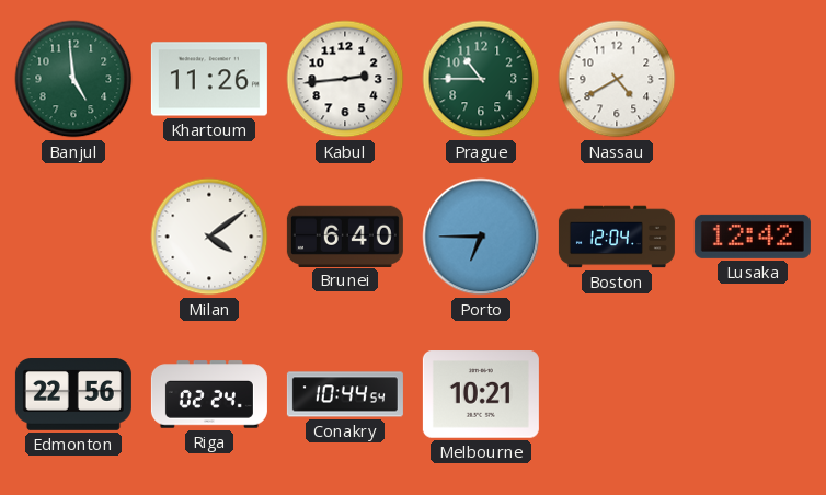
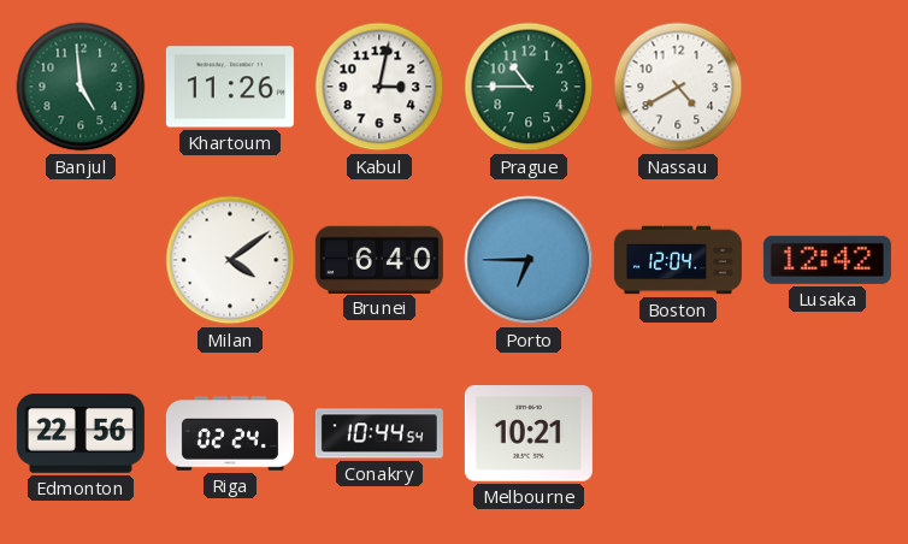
Kabul: 2:44 -> 3:02 (379, 87)
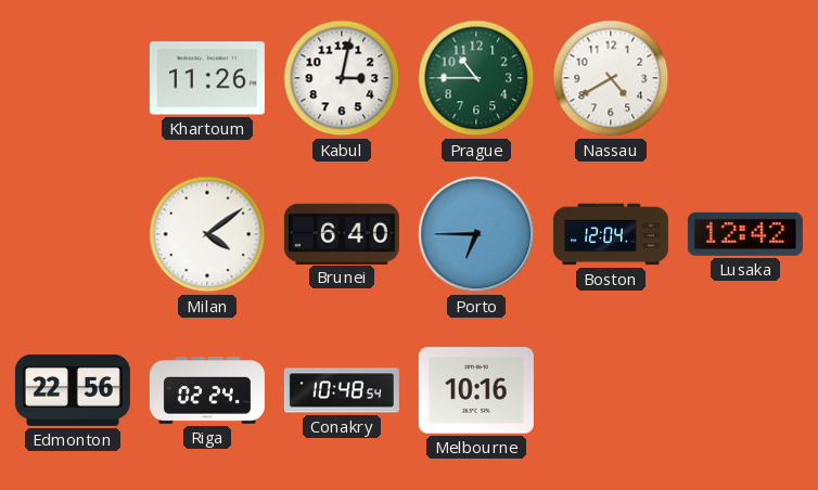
Banjul: 4:59 -> none (81, 87)
Conakry: 10:44 -> 10:48 (342, 390)
Melbourne: 10:21 -> 10:16 (476, 390)
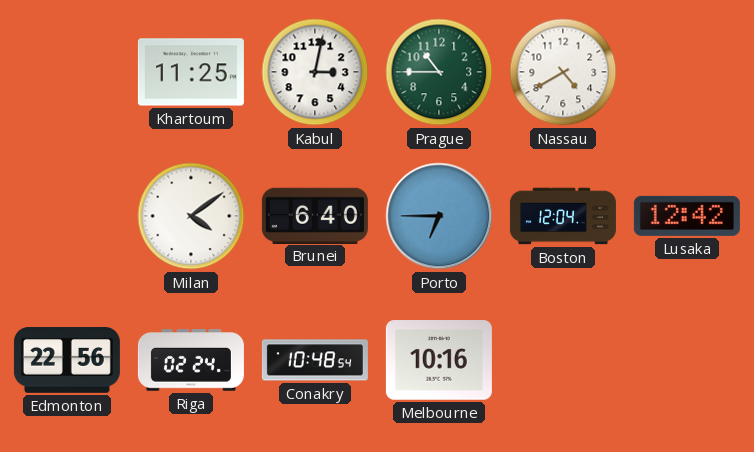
Khartoum: 11:26 -> 11:25 (191, 72)
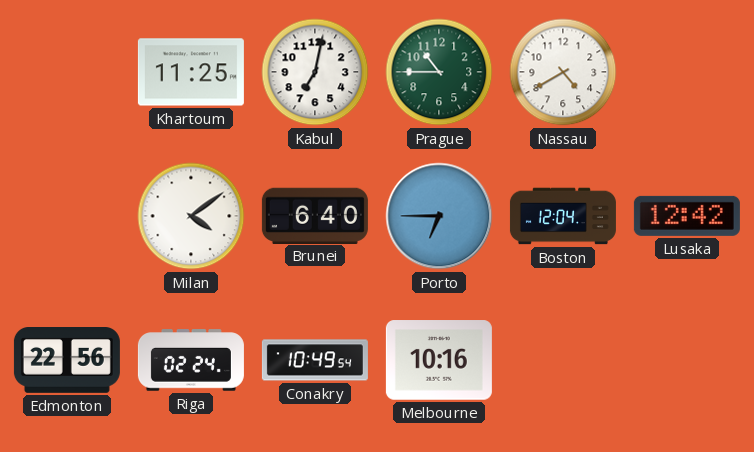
Kabul: 3:02 -> 7:02 (315, 72)
Conakry: 10:48 -> 10:49 (315, 360)
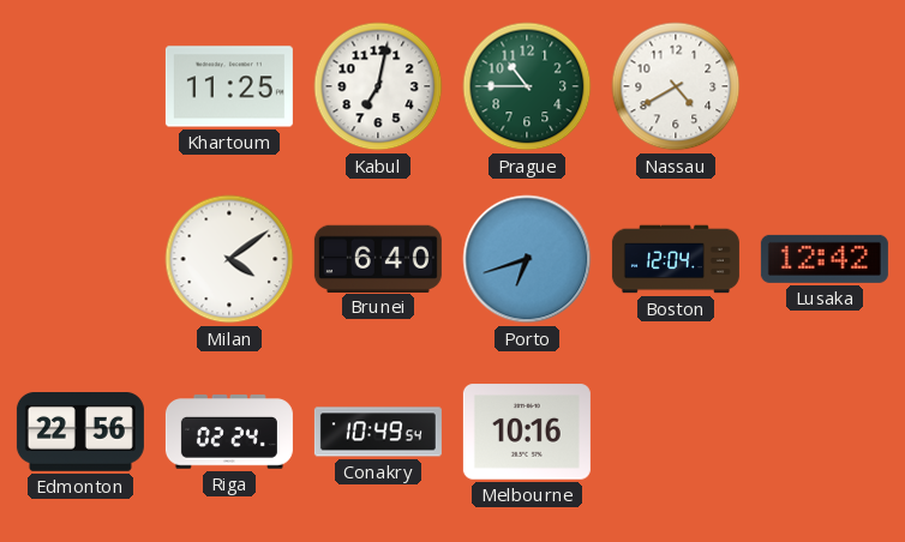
Porto: 6:45 -> 6:42 (527, 259)
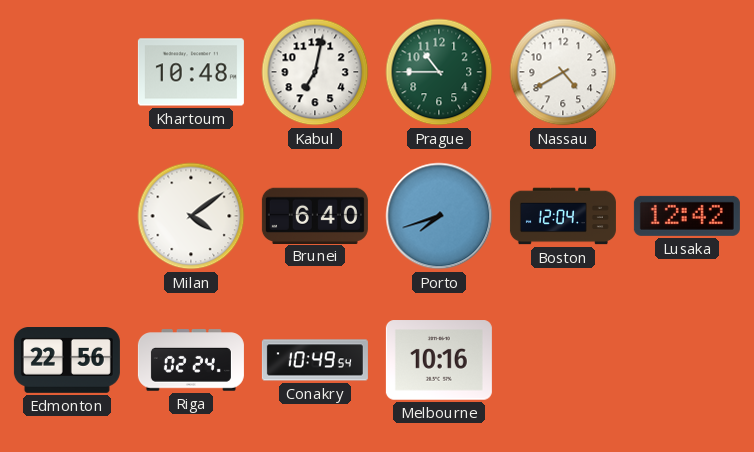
Khartoum: 11:25 -> 10:48 (191, 72)
Porto: 6:42 -> 7:42 (439, 216)
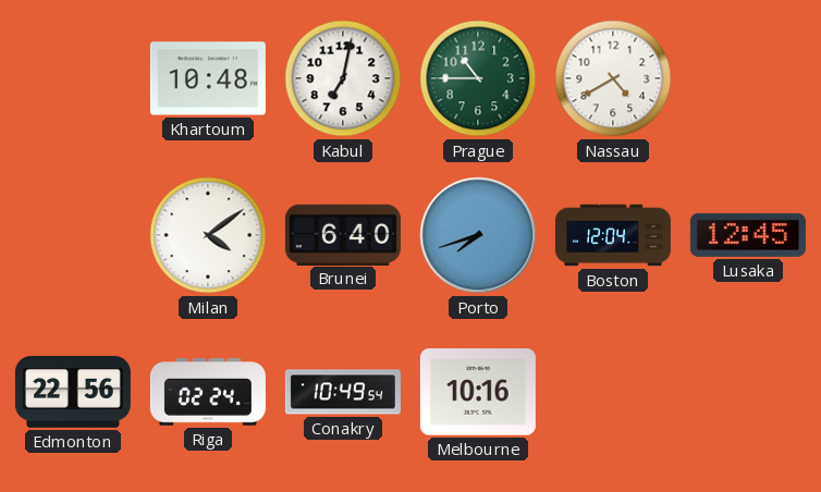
Lusaka: 12:42 -> 12:45 (748, 235)
